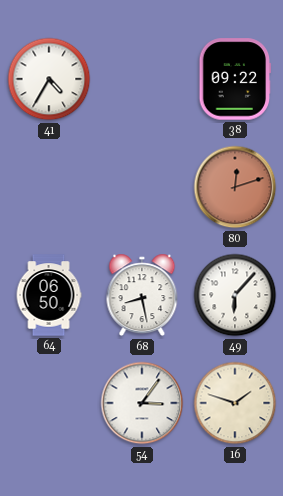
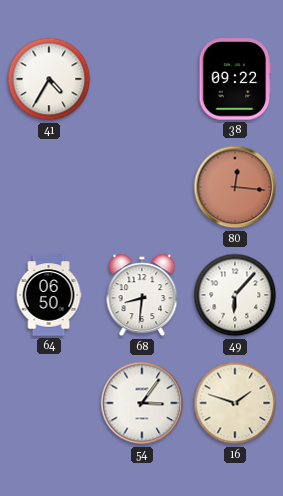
80: 12:12 -> 12:16 (235, 187)
68: 8:28 -> 8:31 (142, 295)
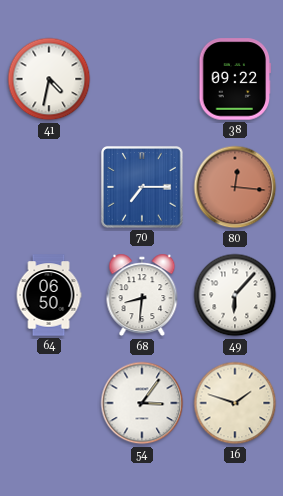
41: 4:35 -> 4:32 (49, 79)
70: none -> 7:15 (143, 188)
